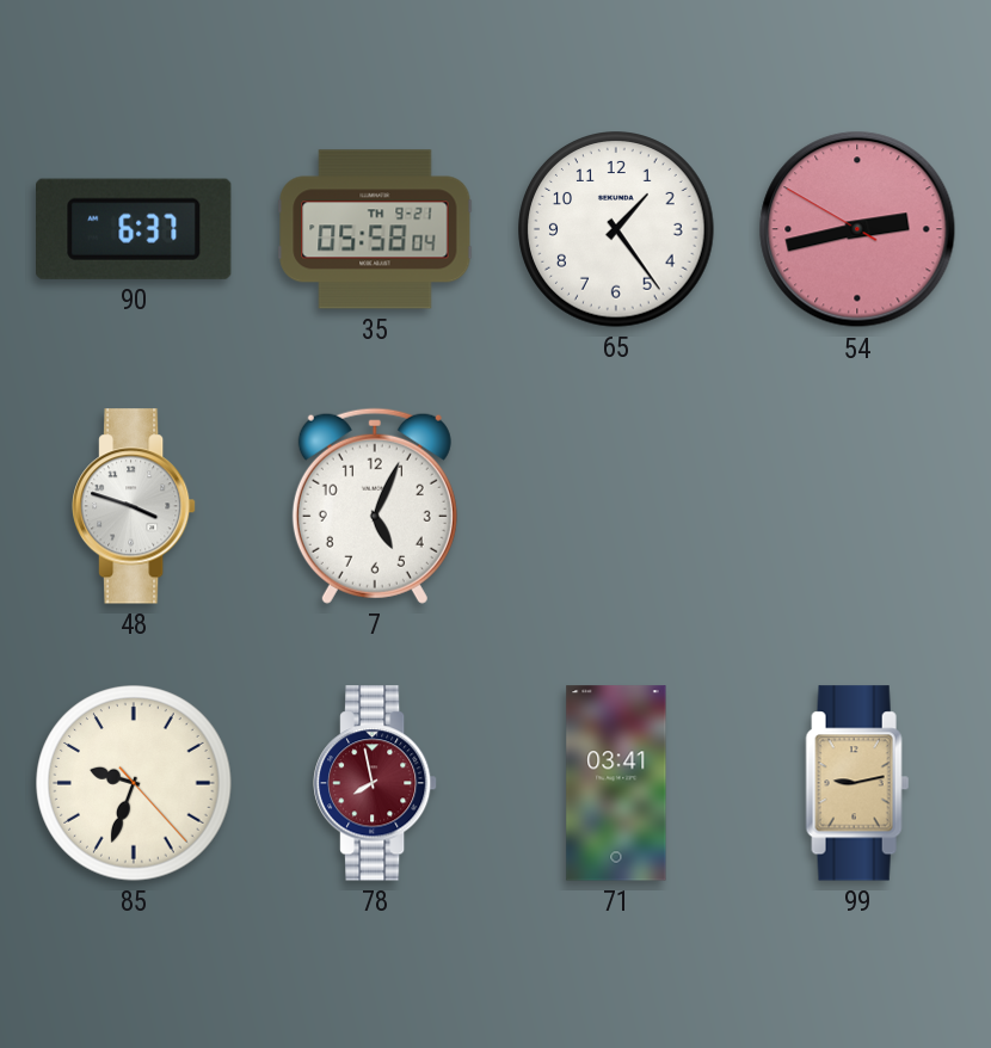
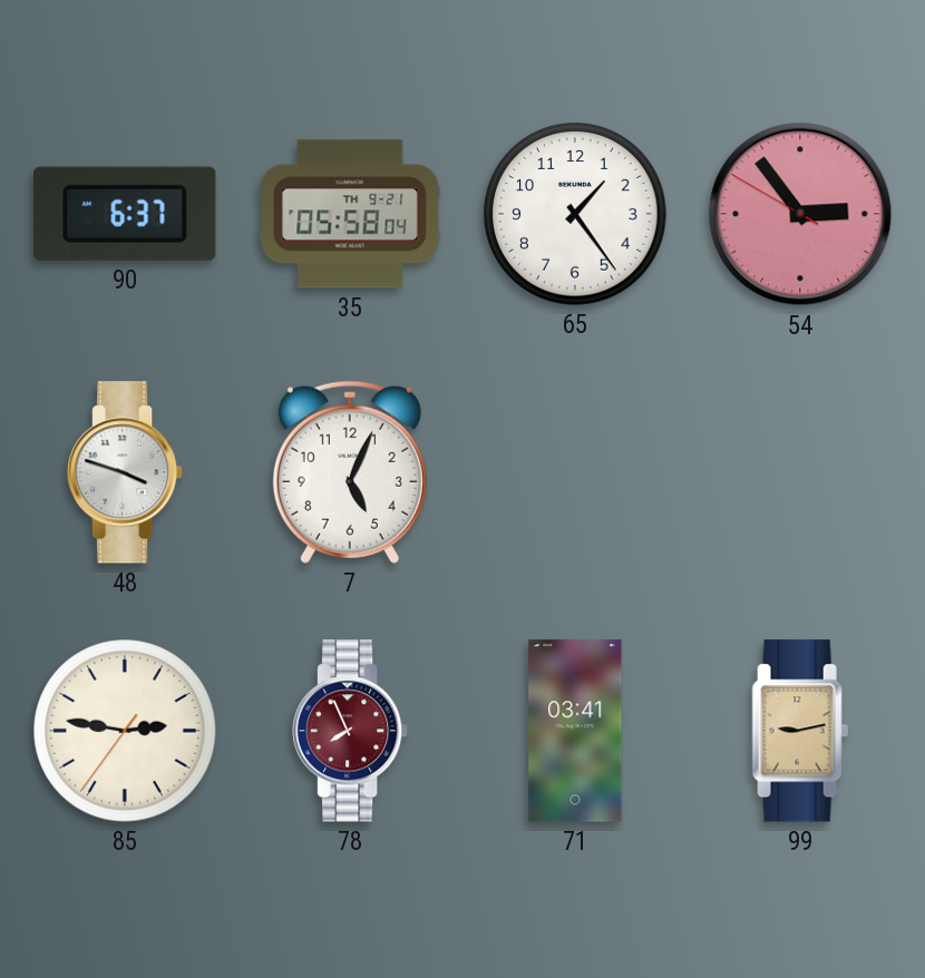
54: 2:42 -> 2:53 (800, 214)
85: 9:33 -> 2:46 (125, 731)
78: 7:58 -> 7:56 (351, 731)
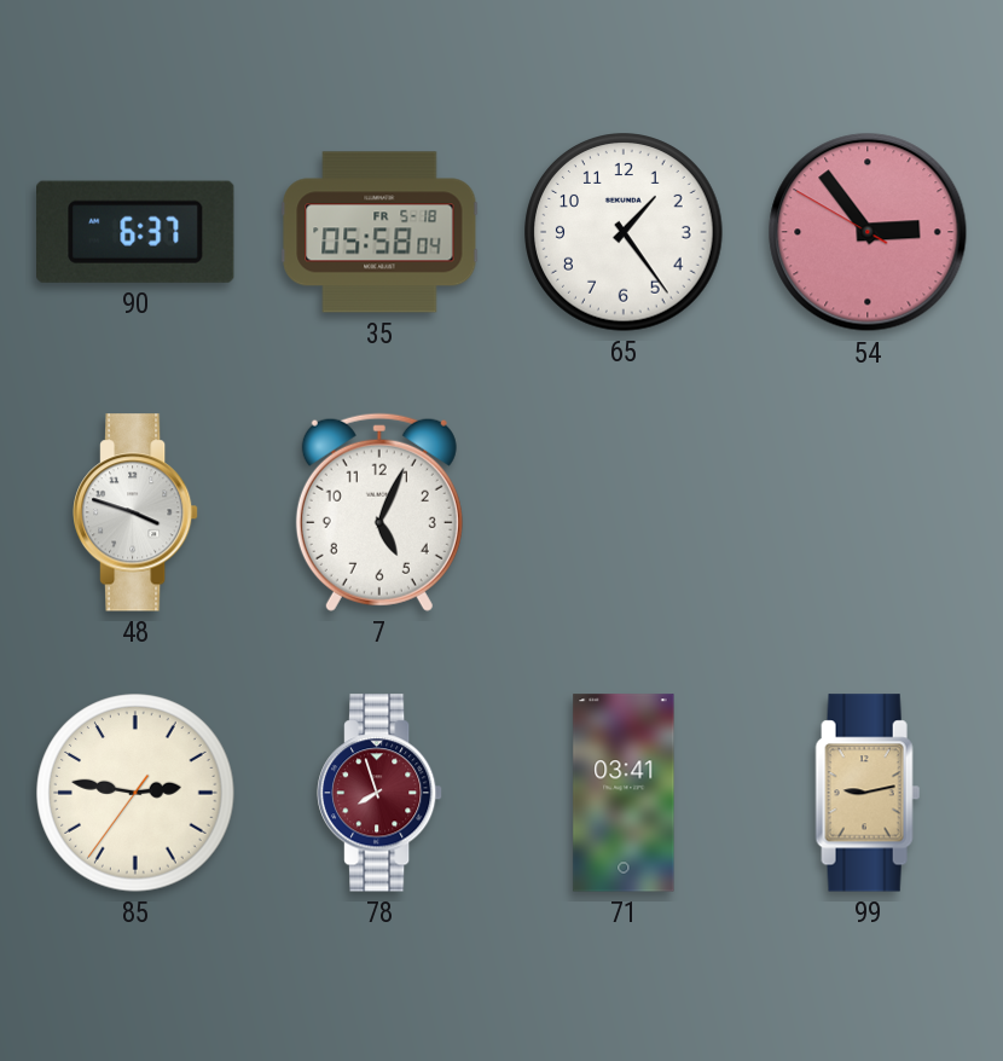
35 date: TH 9-21 -> FR 5-18 (379, 232)
78: 7:56 -> 7:57 (381, 793)
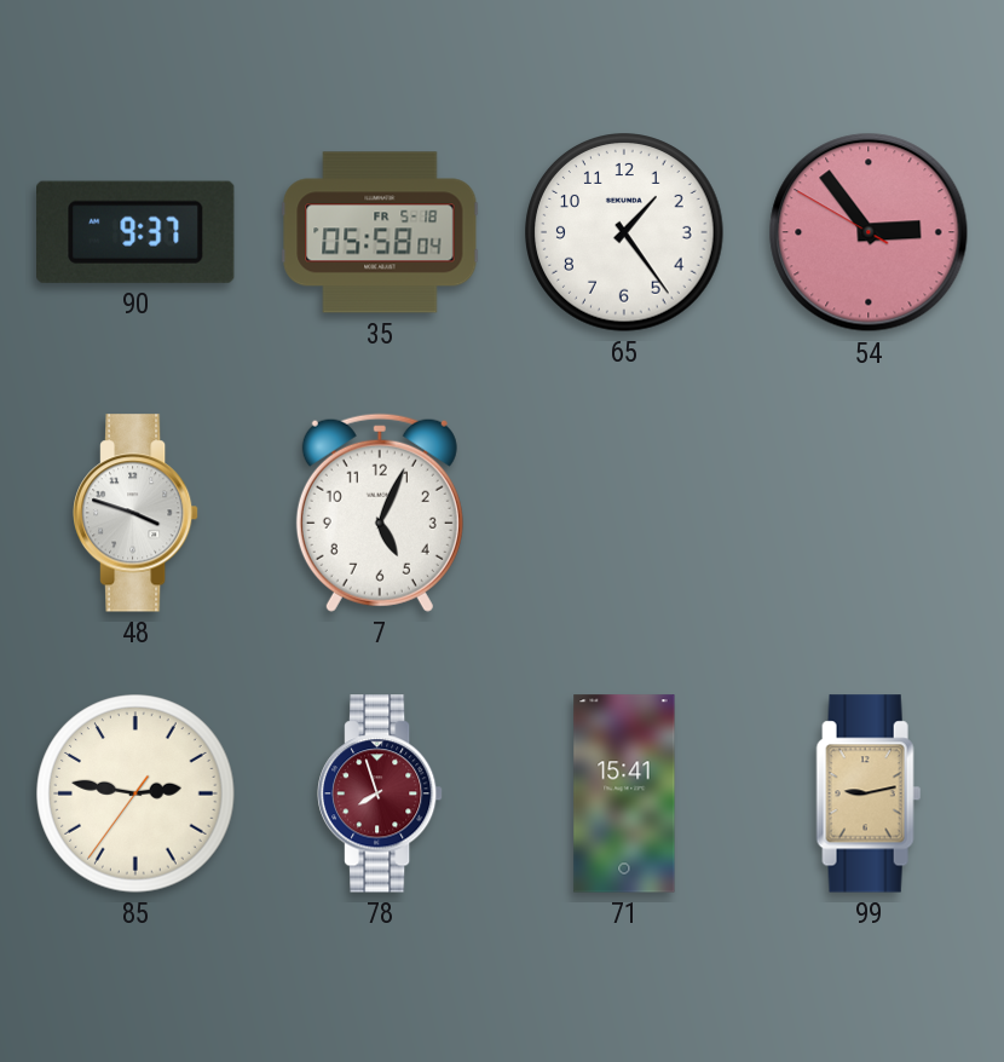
90: 6:37 -> 9:37 (137, 232)
71: 03:41 -> 15:41 (624, 793)
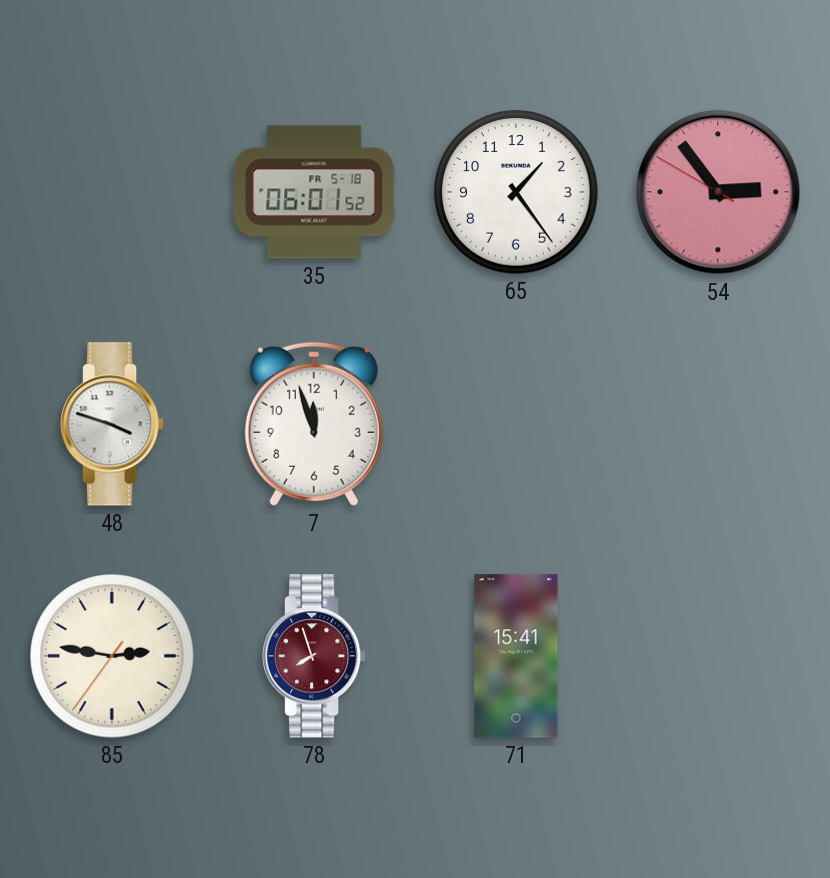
90: 9:37 -> none (137, 232)
35: 05:58 -> 06:01 (314, 192)
7: 5:04 -> 11:57 (314, 424)
99: 9:13 -> none (869, 793)
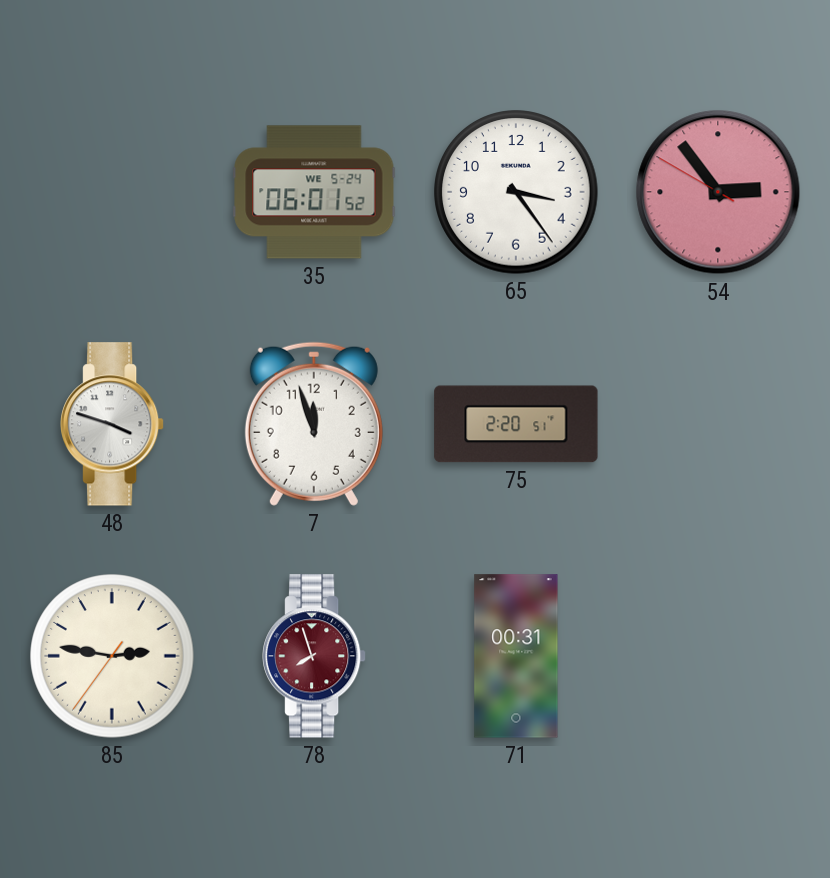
35 date: FR 5-18 -> WE 5-24 (314, 192)
65: 1:24 -> 3:24 (516, 192)
75: none -> 2:20 (516, 424)
71: 15:41 -> 00:31 (516, 656)
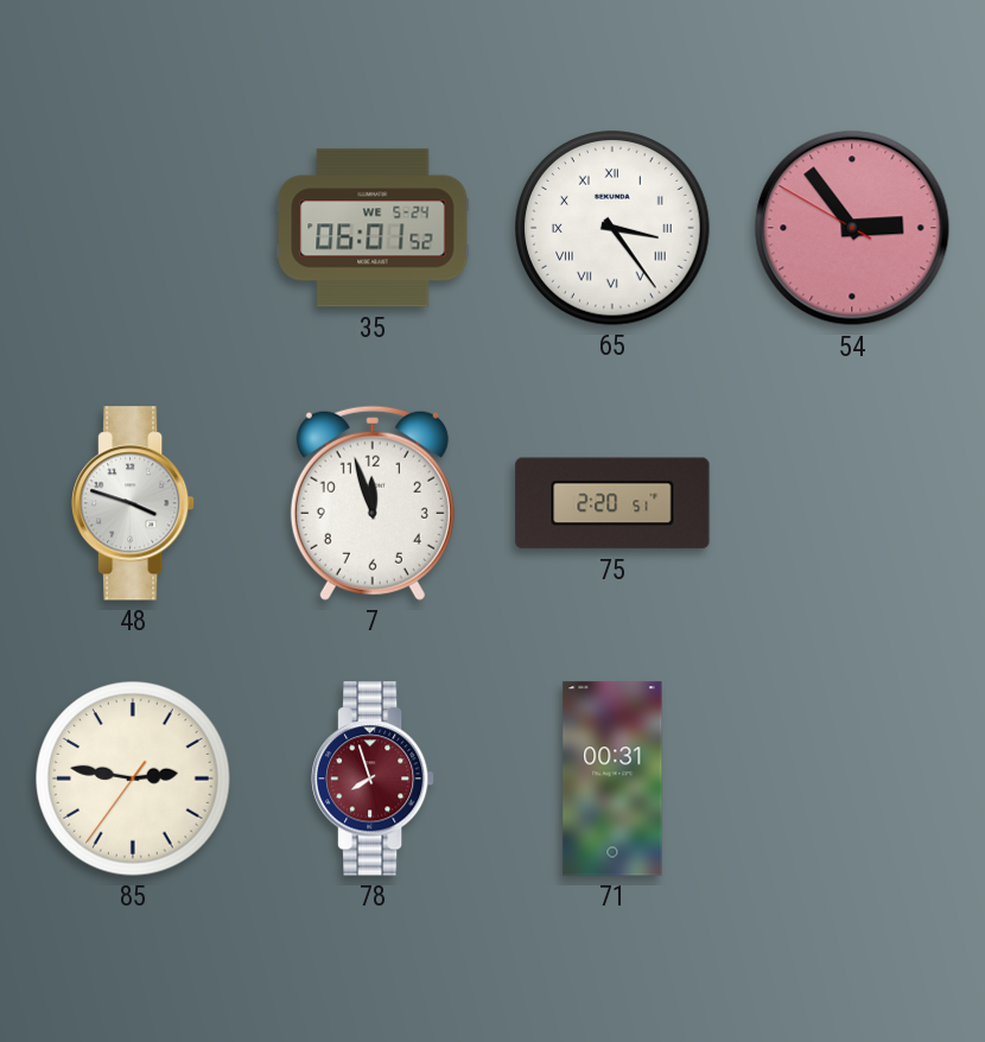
65 numerals: Arabic -> Roman (612, 228)
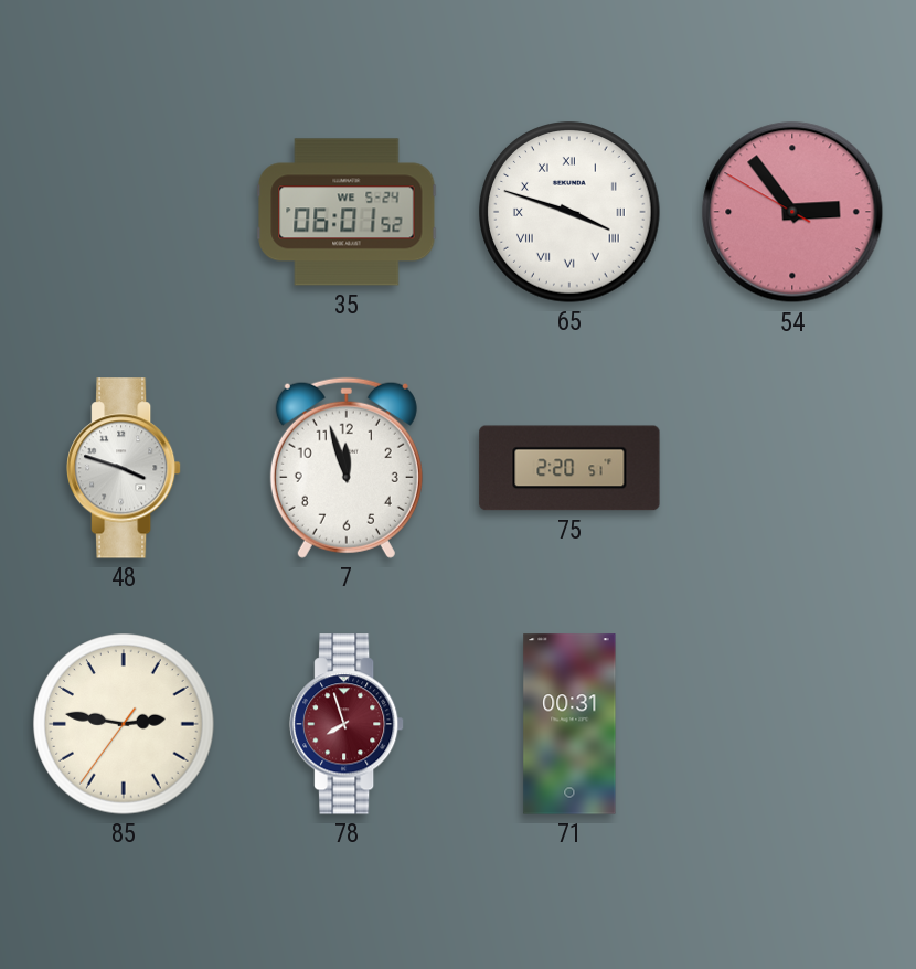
65: 3:24 -> 3:48 (569, 212)
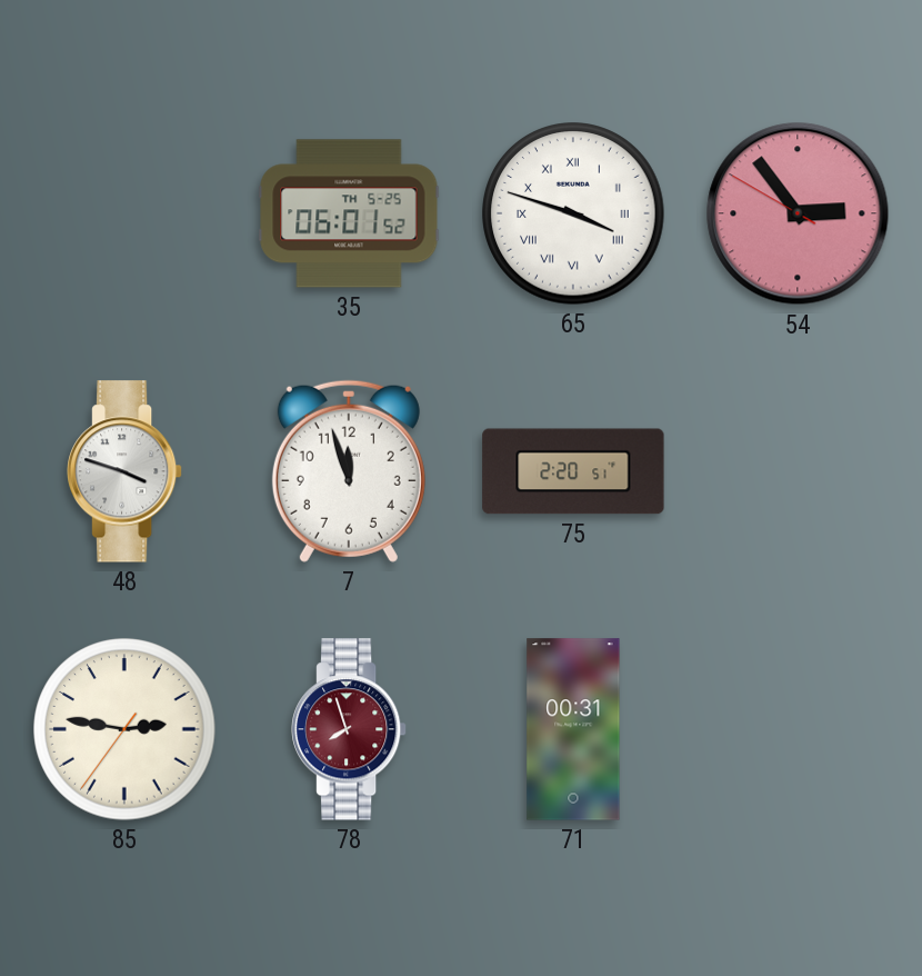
35 date: WE 5-24 -> TH 5-25 (349, 213)
